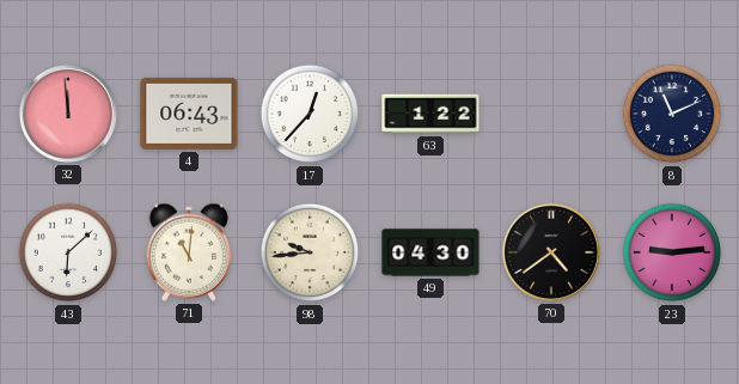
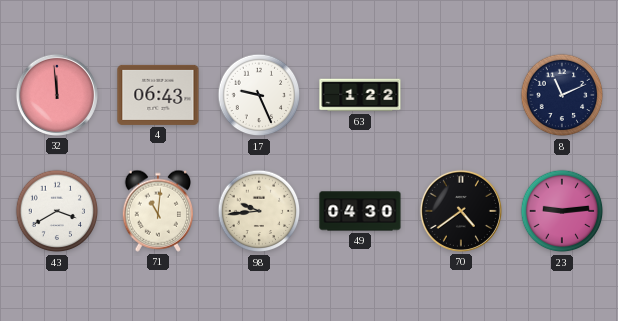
17: 12:37 -> 9:26 (259, 95)
43: 6:08 -> 3:40 (57, 211)
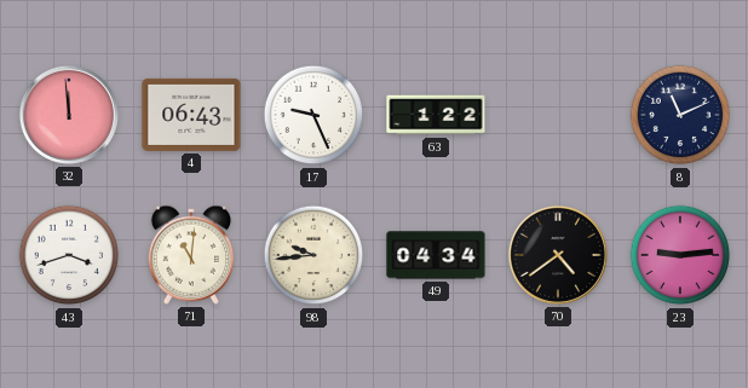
43: 3:40 -> 3:42 (69, 255)
49: 04:30 -> 04:34 (436, 255)
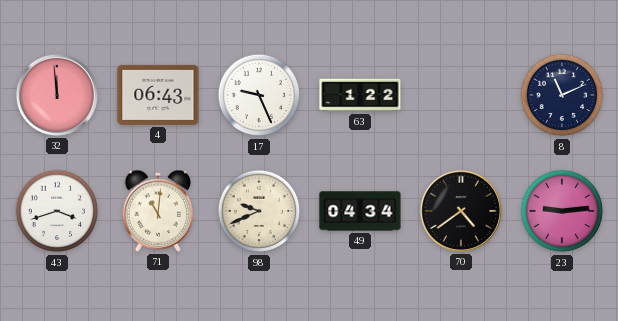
98: 9:44 -> 9:41 (259, 211)
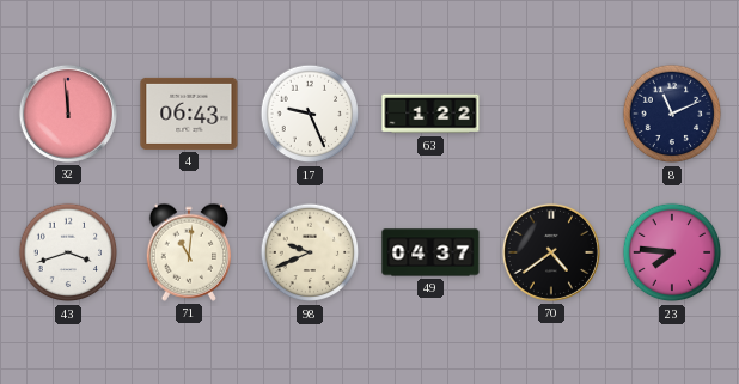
49: 04:34 -> 04:37 (430, 252)
23: 9:14 -> 7:46 (672, 252)
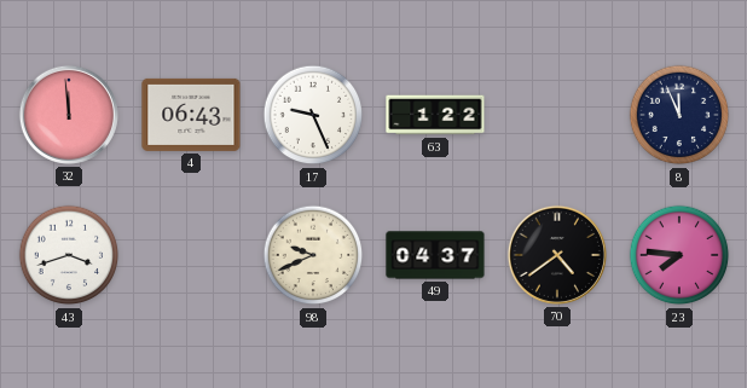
8: 11:11 -> 11:56 (679, 115)
71: 11:01 -> none (188, 252)
